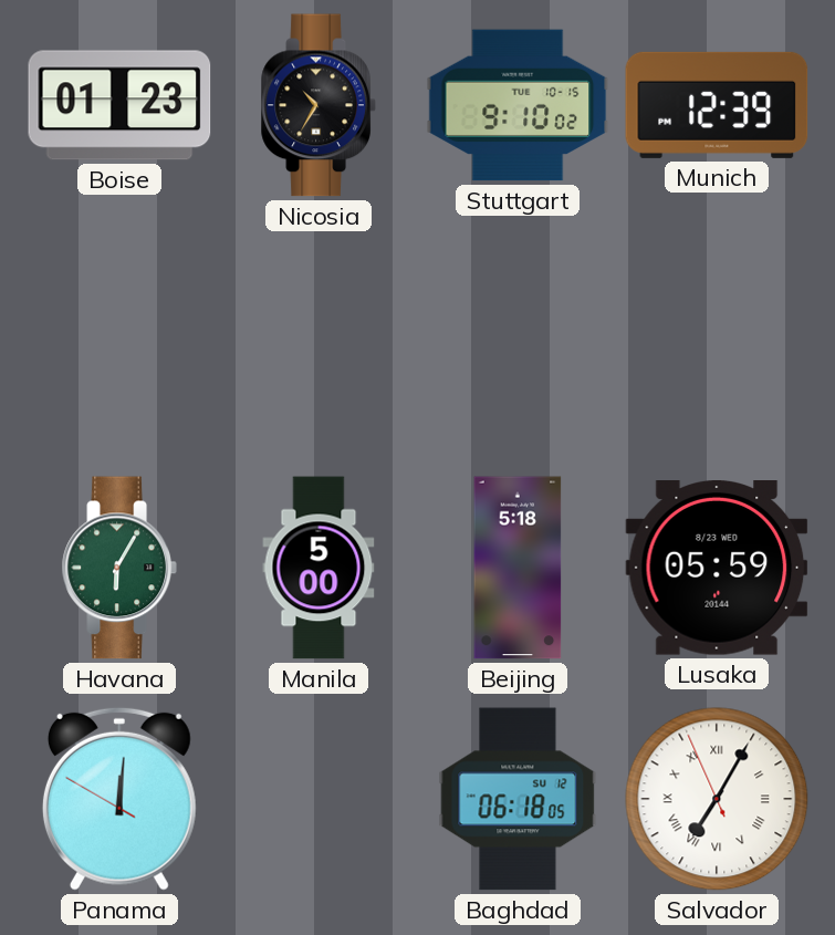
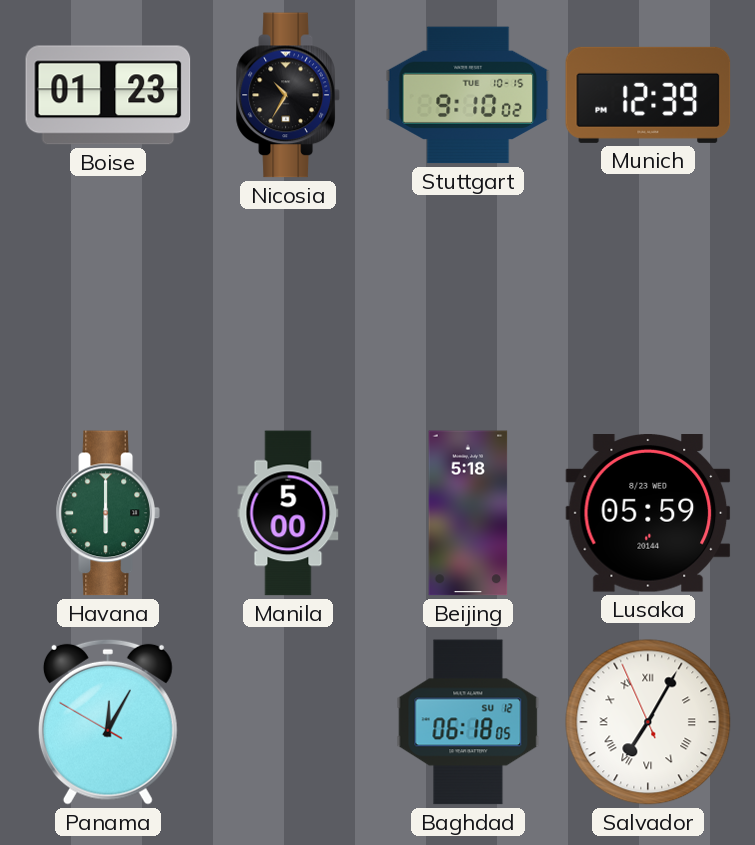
Havana: 6:05 -> 6:00 (108, 513)
Panama: 12:00 -> 12:04 (108, 722)
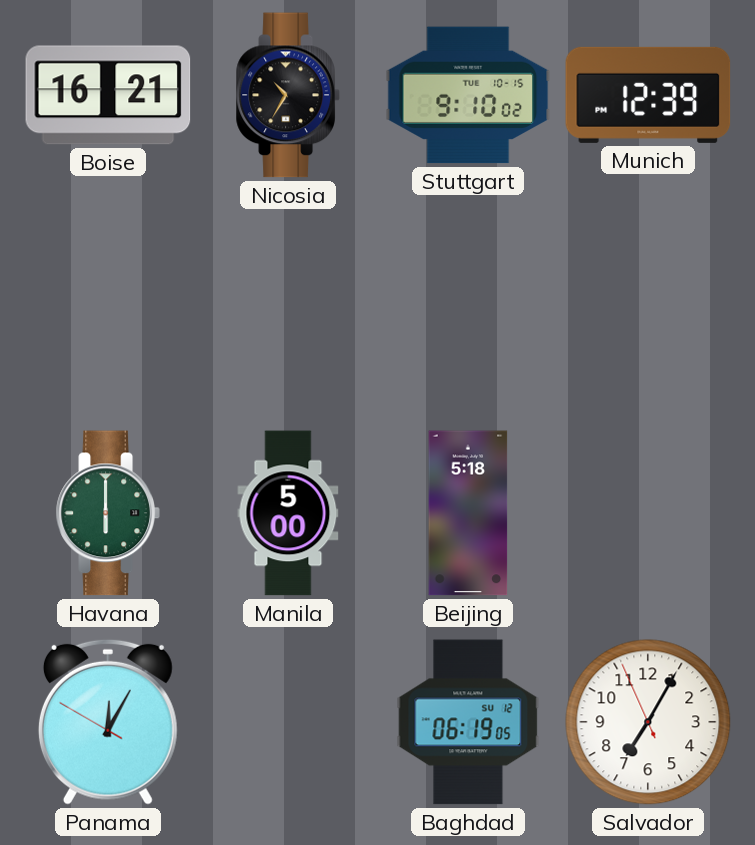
Boise: 01:23 -> 16:21 (108, 95)
Lusaka: 05:59 -> none (648, 514)
Baghdad: 06:18 -> 06:19 (468, 722)
Salvador numerals: Roman -> Arabic (648, 722)
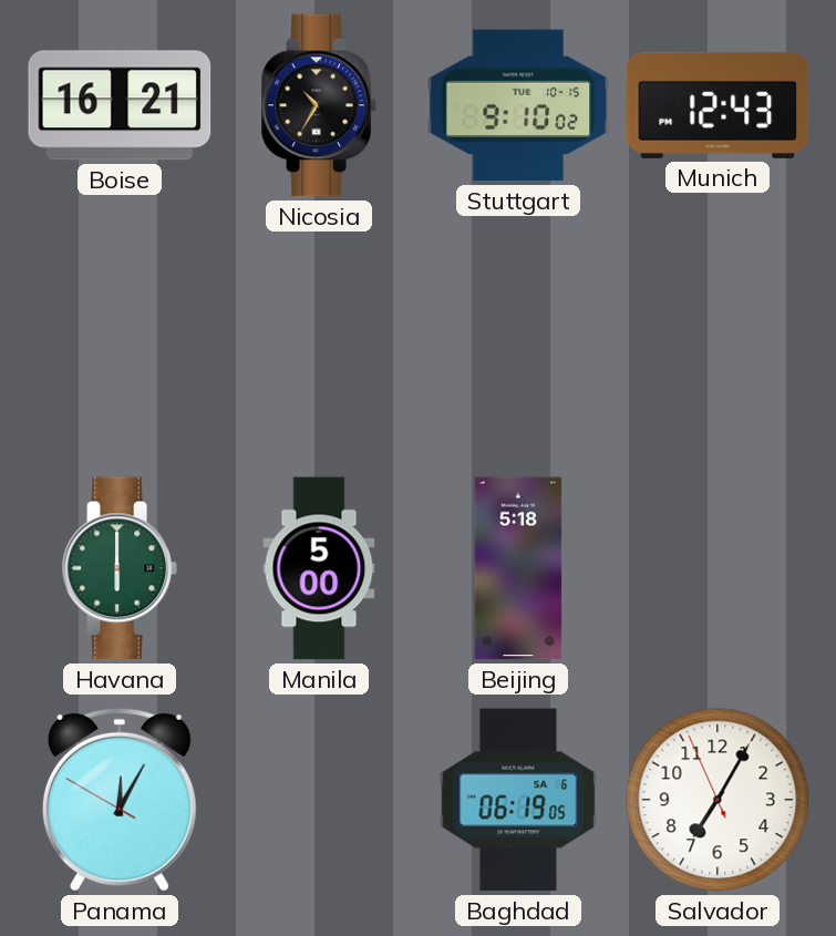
Munich: 12:39 -> 12:43 (718, 105)
Baghdad date: SU 12 -> SA 6 (518, 800)
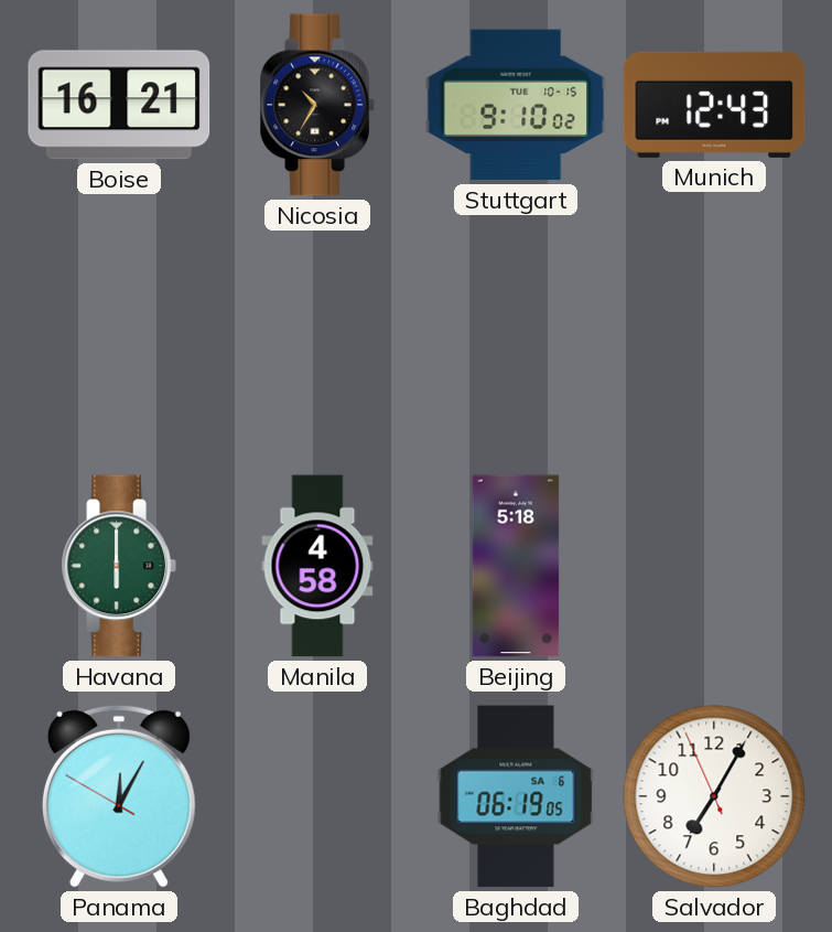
Manila: 5:00 -> 4:58 (317, 566)
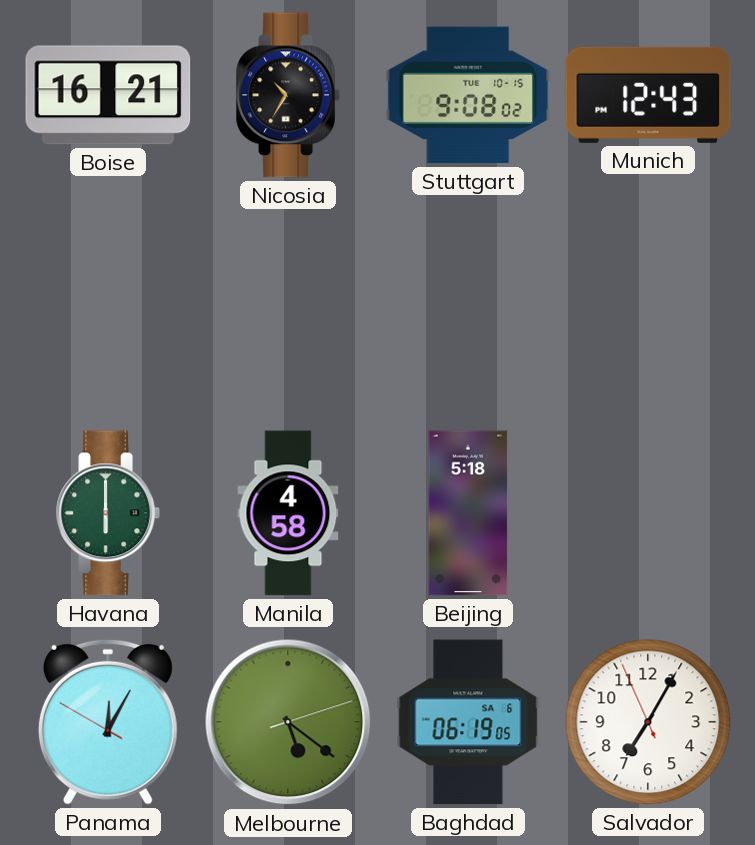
Stuttgart: 9:10 -> 9:08 (468, 95)
Melbourne: none -> 5:21 (288, 722)
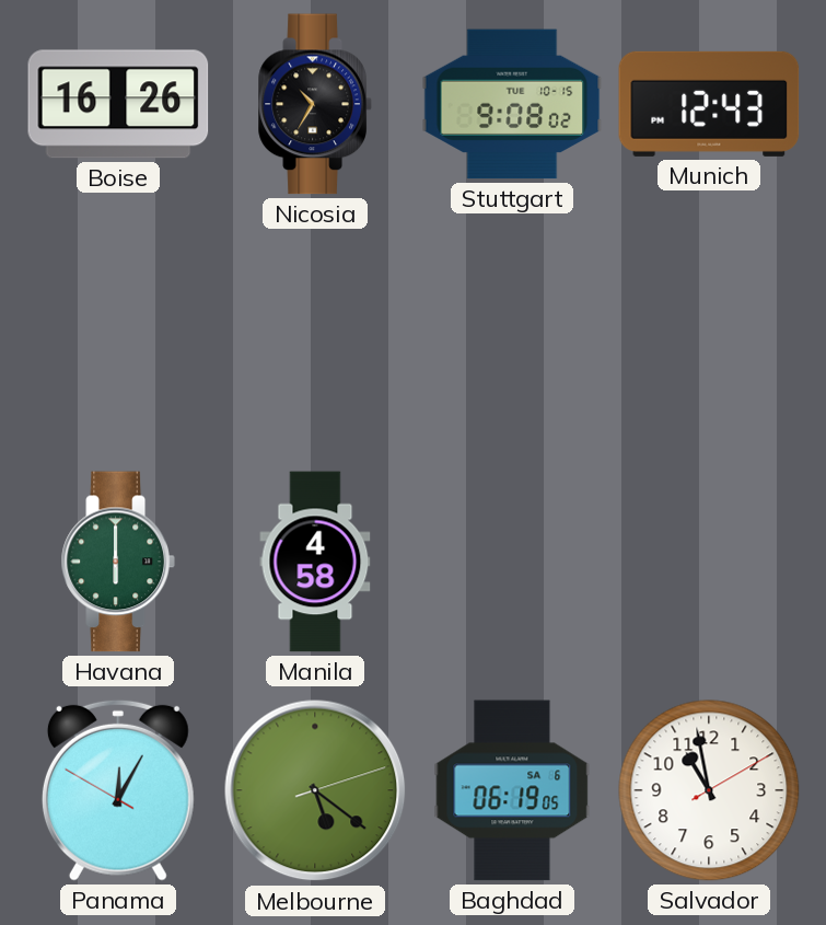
Boise: 16:21 -> 16:26 (118, 104)
Beijing: 5:18 -> none (468, 513)
Salvador: 7:04 -> 10:58 (709, 790)
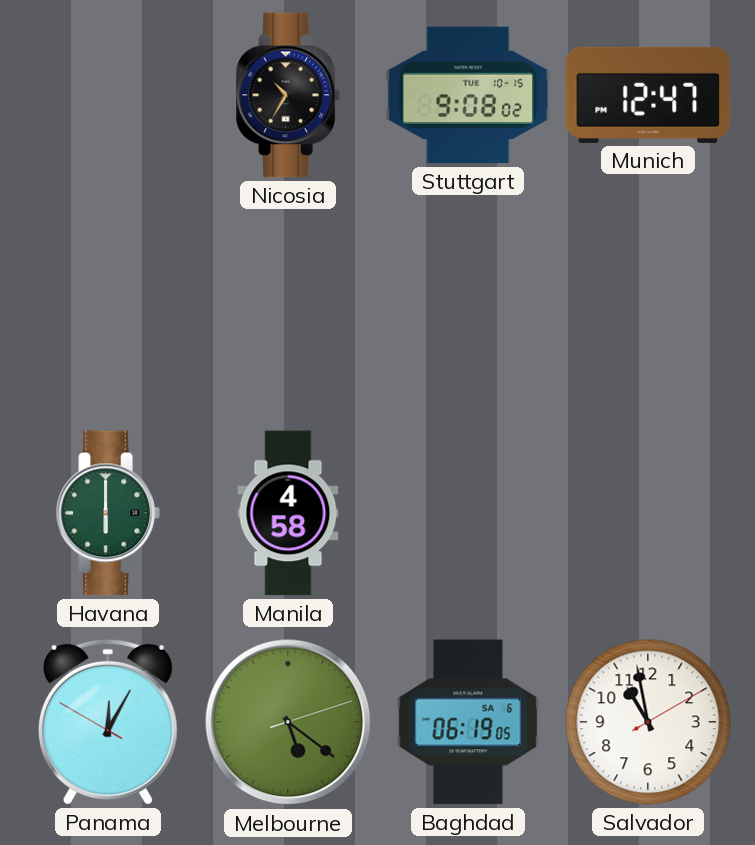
Boise: 16:26 -> none (118, 104)
Munich: 12:43 -> 12:47 (648, 95)
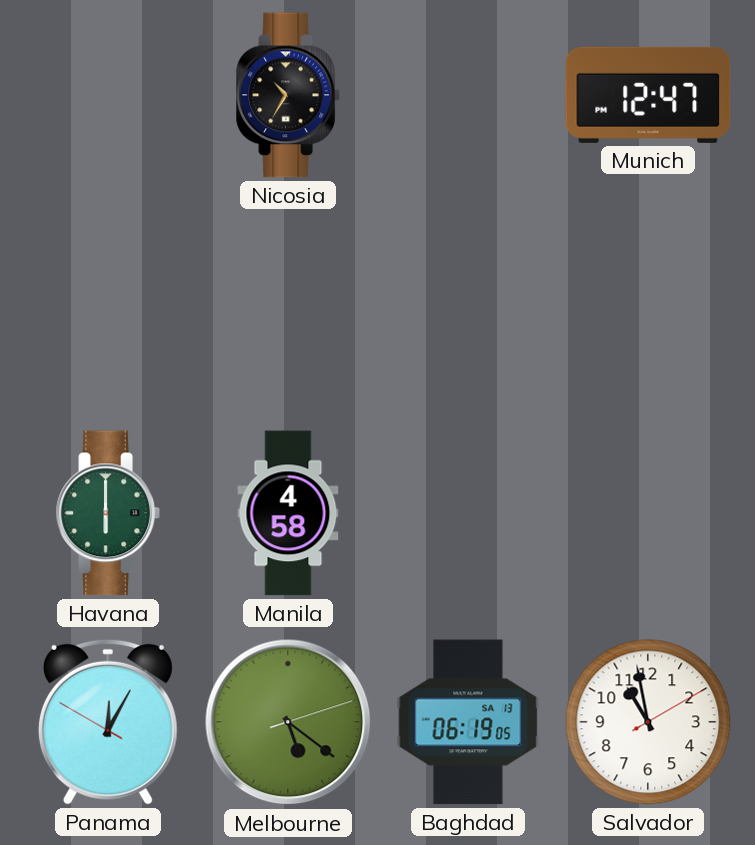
Stuttgart: 9:08 -> none (468, 95)
Baghdad date: SA 6 -> SA 13 (468, 722)
